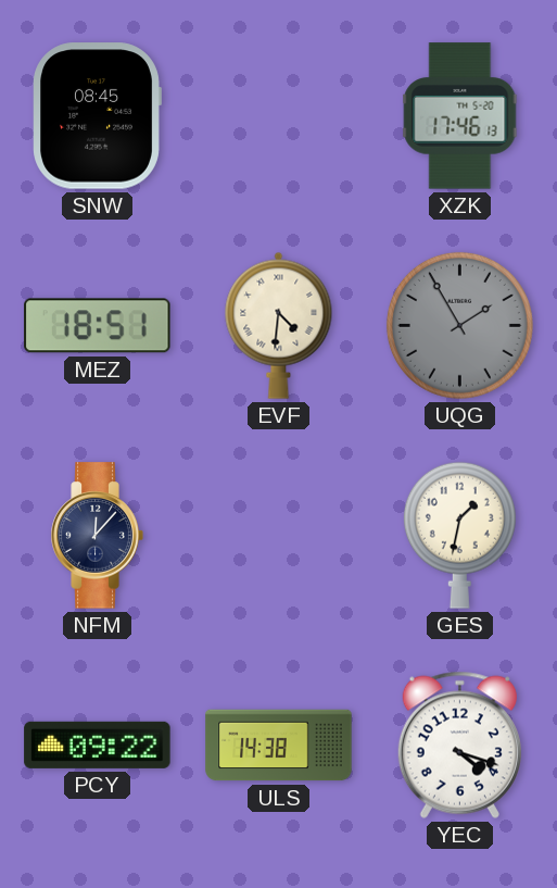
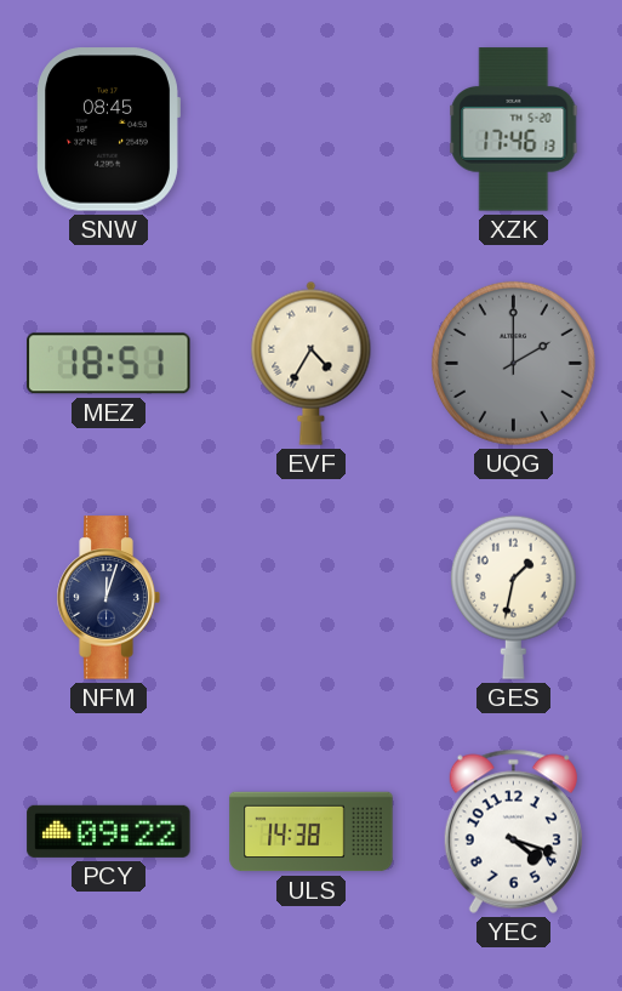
EVF: 4:31 -> 4:35 (312, 363)
UQG: 1:55 -> 2:00 (513, 363)
NFM: 12:07 -> 12:03 (108, 598)
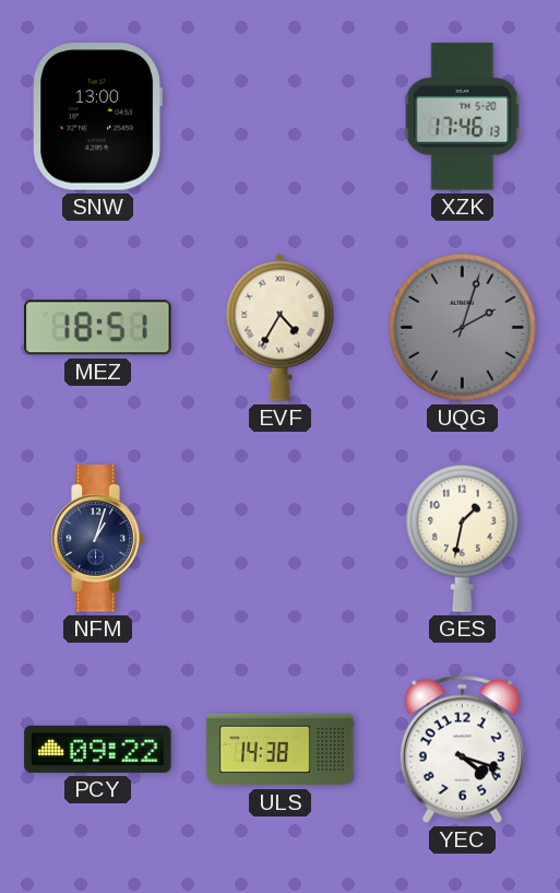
SNW: 08:45 -> 13:00 (97, 117)
UQG: 2:00 -> 2:03 (462, 327)
NFM: 12:03 -> 1:03 (97, 539)
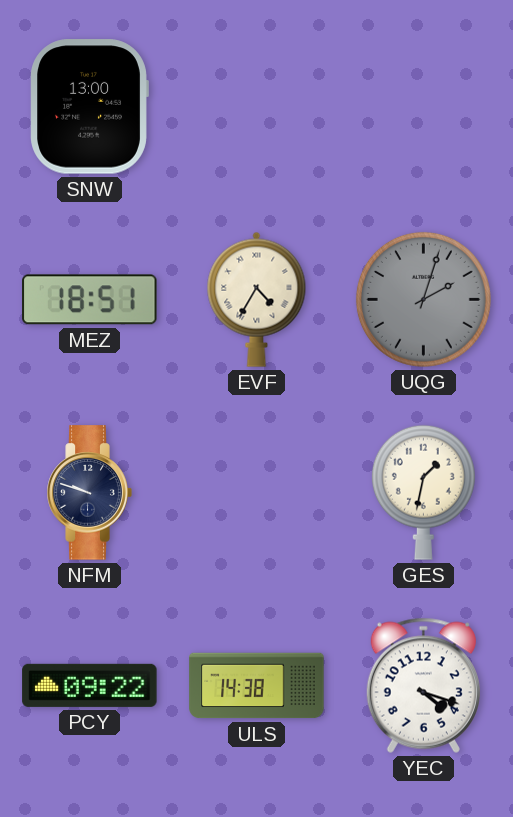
XZK: 17:46 -> none (463, 117)
NFM: 1:03 -> 9:48 (89, 493)
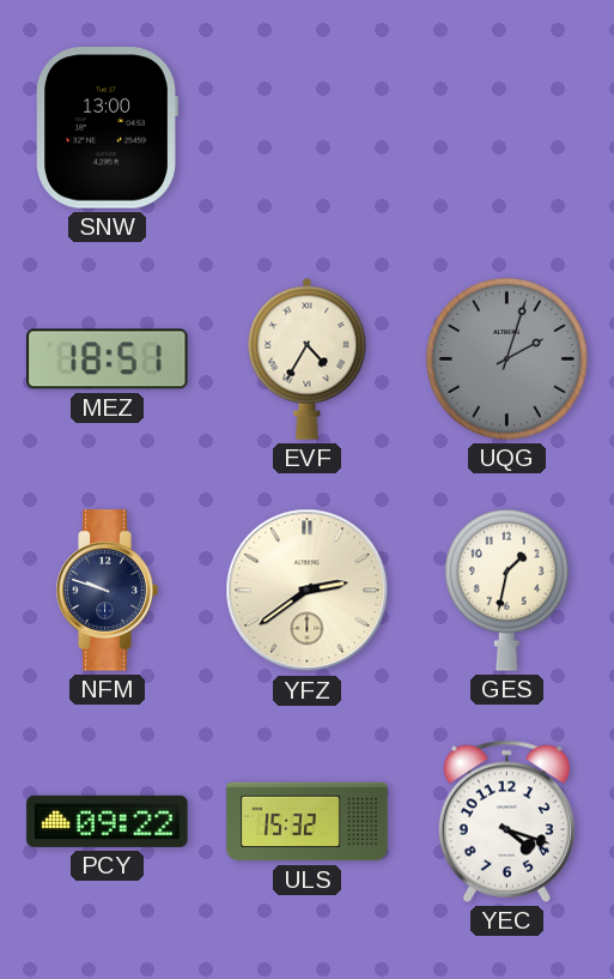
YFZ: none -> 2:39 (308, 591)
ULS: 14:38 -> 15:32 (308, 822)
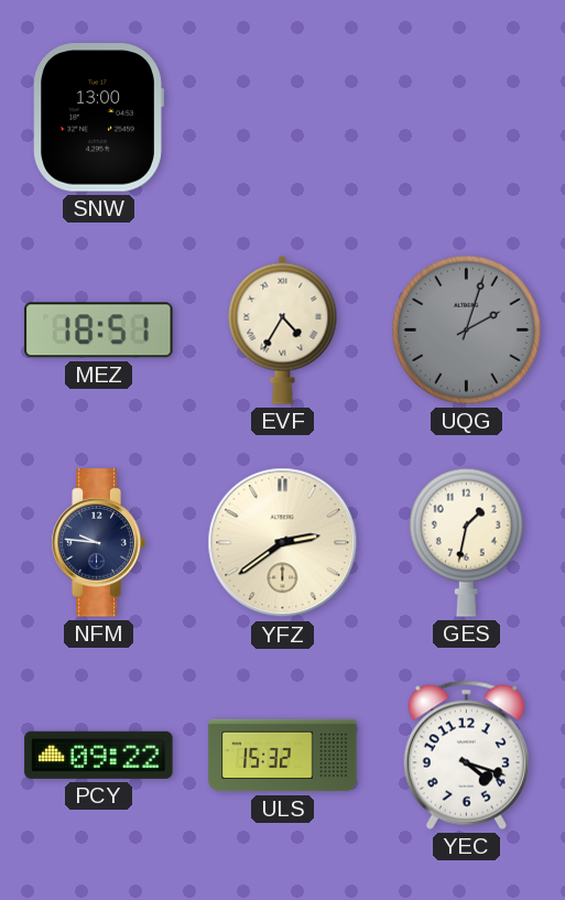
NFM: 9:48 -> 9:46 (98, 543)
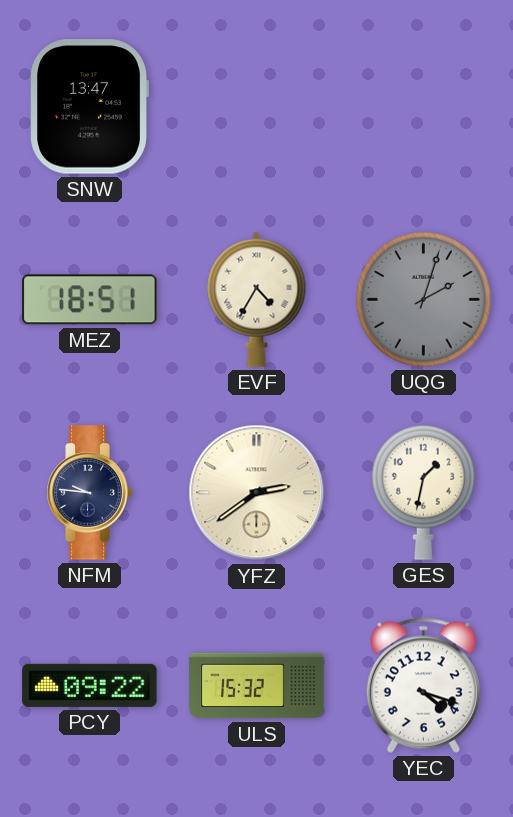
SNW: 13:00 -> 13:47 (89, 107)
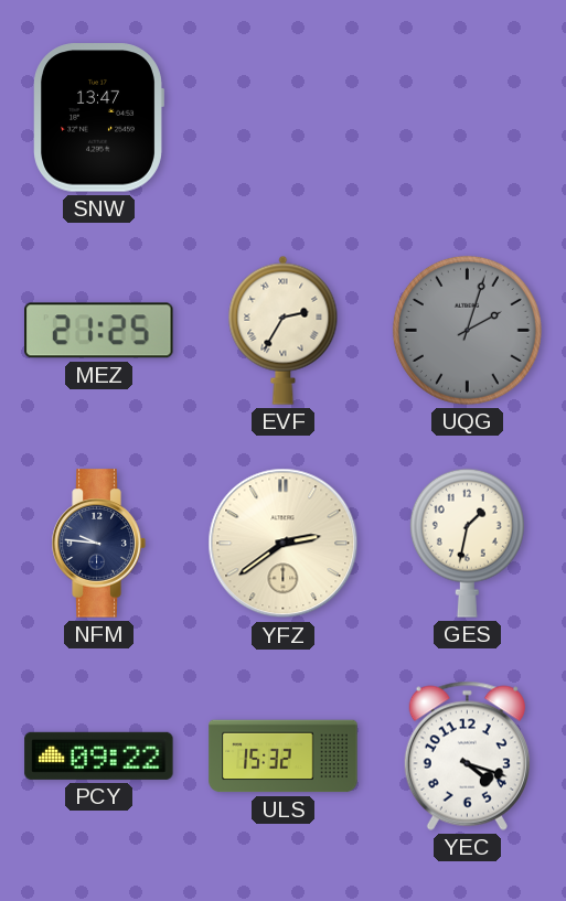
MEZ: 18:51 -> 21:25 (99, 331)
EVF: 4:35 -> 2:35 (284, 330)
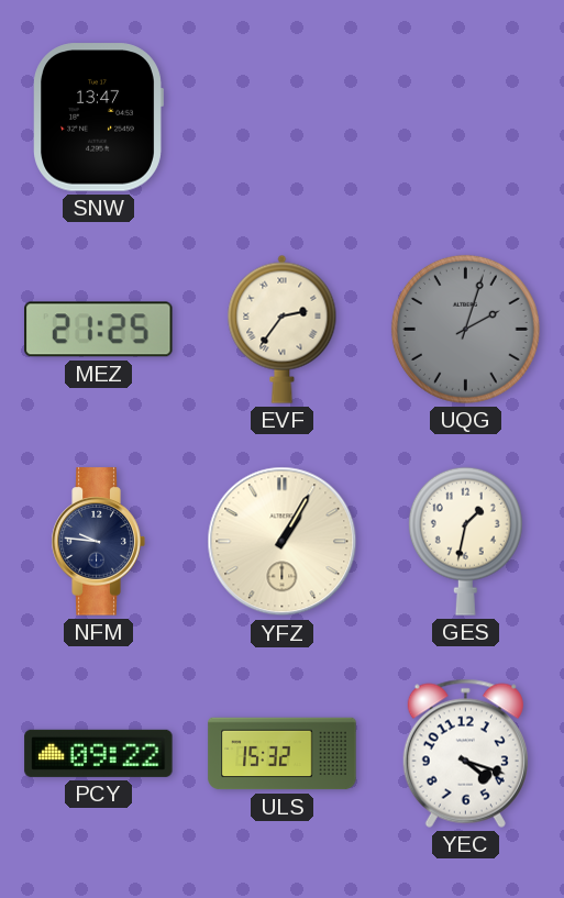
EVF: 2:35 -> 2:36 (283, 329)
YFZ: 2:39 -> 1:05 (283, 542)
